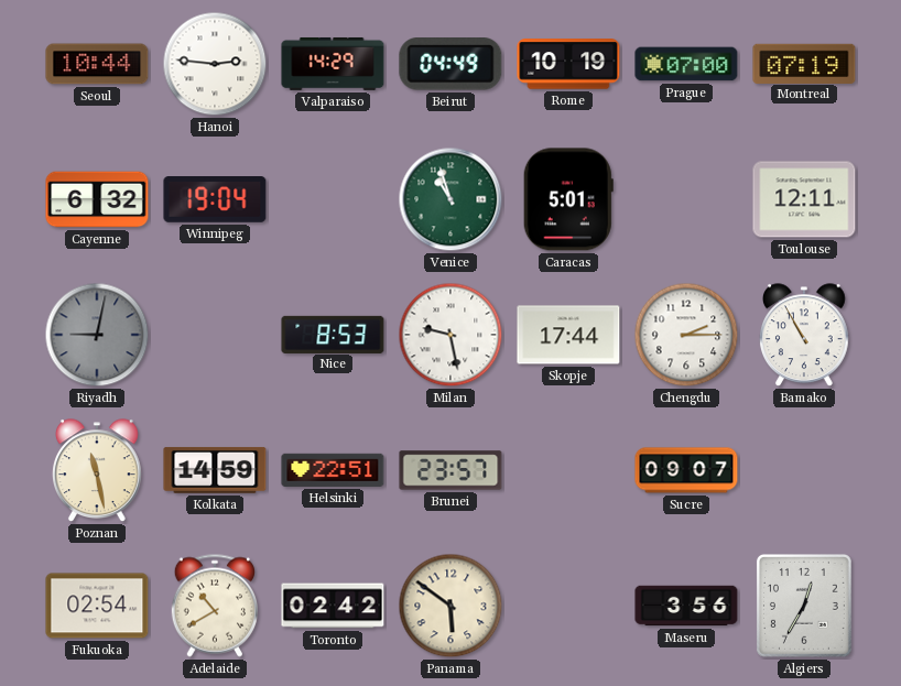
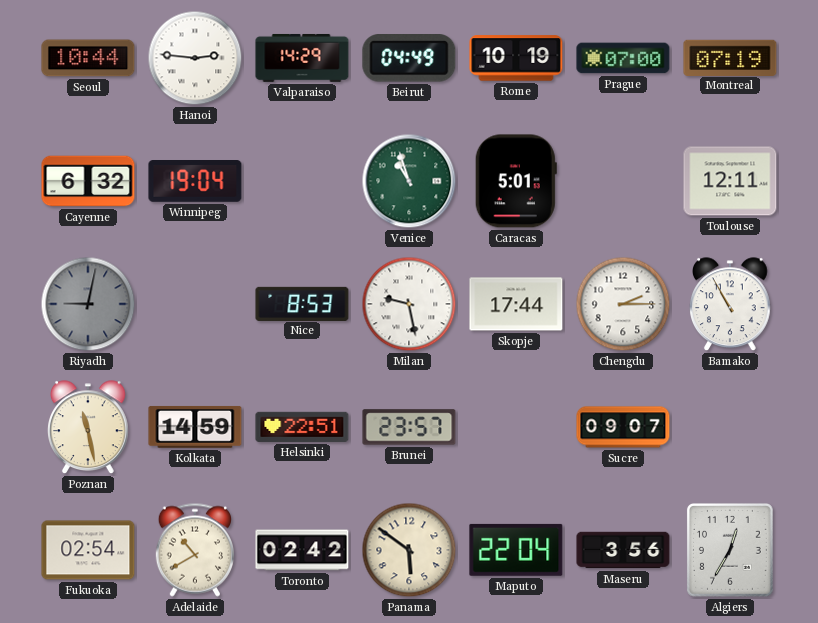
Maputo: none -> 22:04 (516, 550)
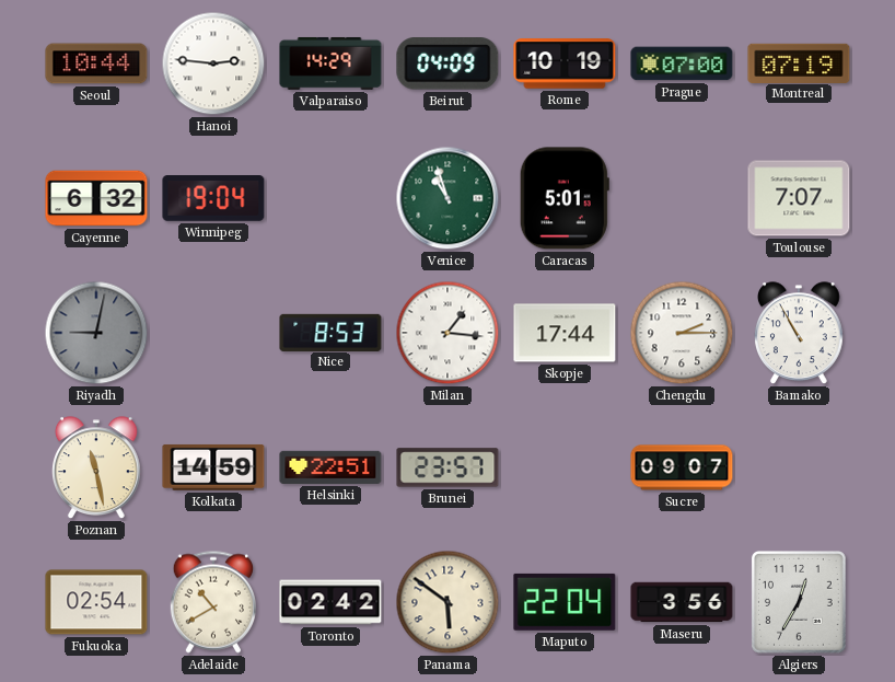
Beirut: 04:49 -> 04:09 (447, 63)
Toulouse: 12:11 -> 7:07 (799, 198)
Milan: 9:28 -> 1:16 (447, 333)
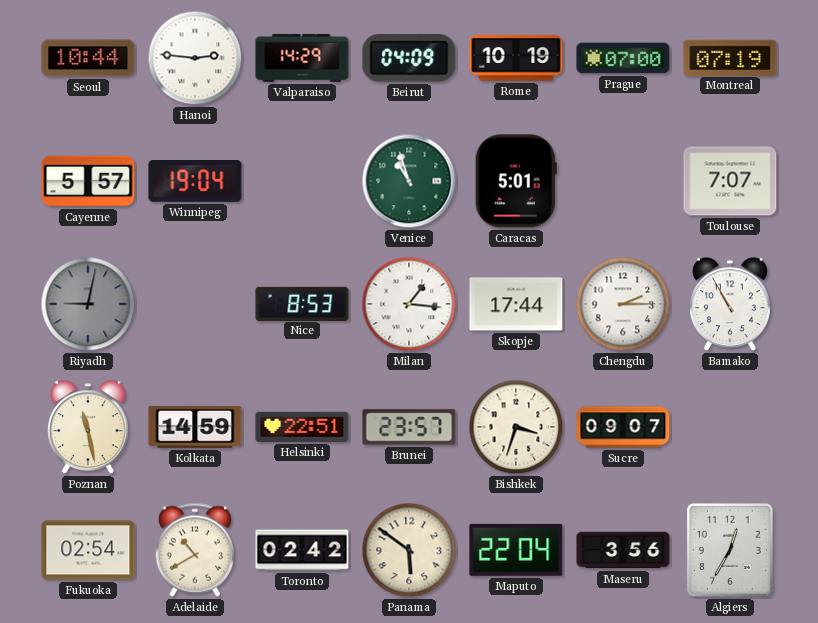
Cayenne: 6:32 -> 5:57 (88, 181)
Bishkek: none -> 3:33 (516, 427)
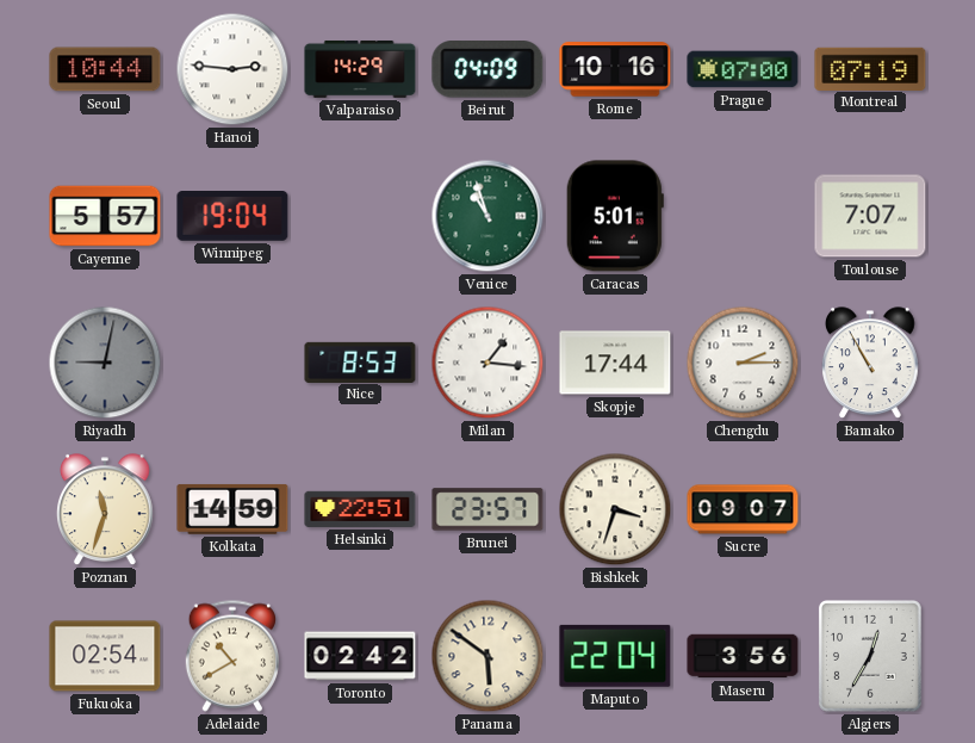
Rome: 10:19 -> 10:16 (615, 69)
Poznan: 11:28 -> 11:33 (106, 510)
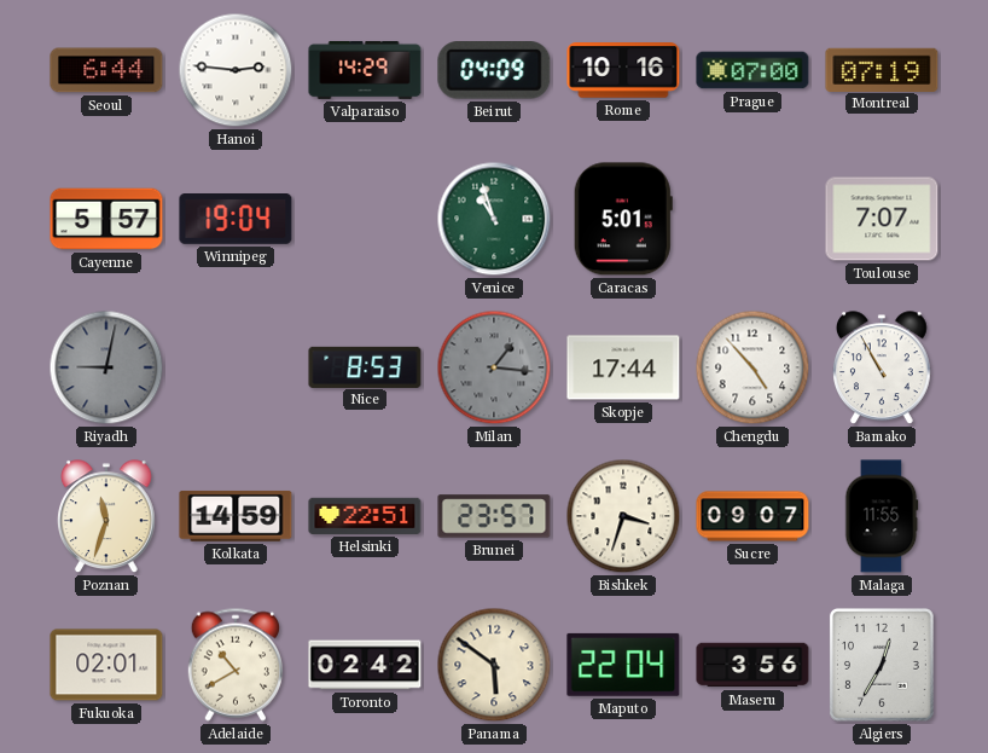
Seoul: 10:44 -> 6:44 (106, 70)
Milan dial: white -> grey (494, 367)
Chengdu: 2:15 -> 4:53 (752, 367)
Malaga: none -> 11:55 (882, 516)
Fukuoka: 02:54 -> 02:01 (106, 665)
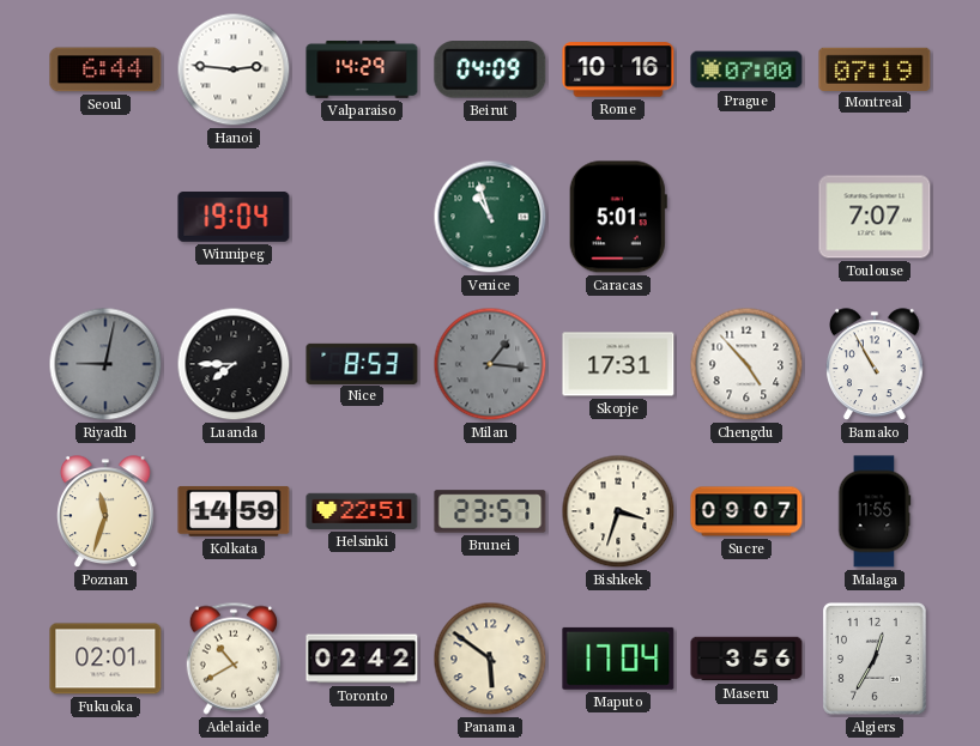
Cayenne: 5:57 -> none (106, 219)
Luanda: none -> 7:45 (234, 364)
Skopje: 17:44 -> 17:31 (618, 364)
Maputo: 22:04 -> 17:04 (618, 659)
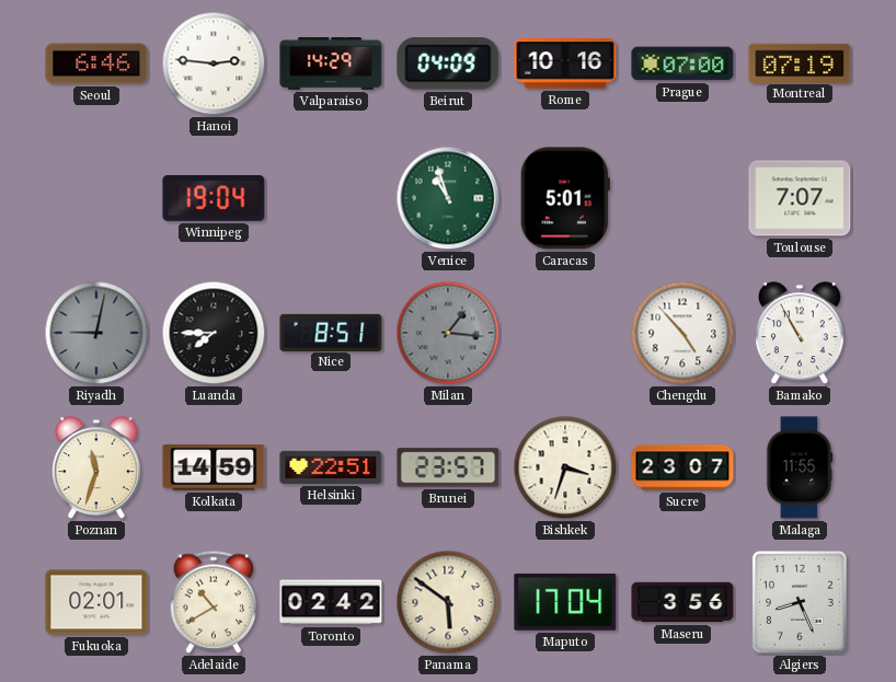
Seoul: 6:44 -> 6:46 (96, 63)
Nice: 8:53 -> 8:51 (331, 332)
Skopje: 17:31 -> none (618, 364)
Sucre: 09:07 -> 23:07 (682, 467)
Algiers: 12:35 -> 8:26 (800, 603)
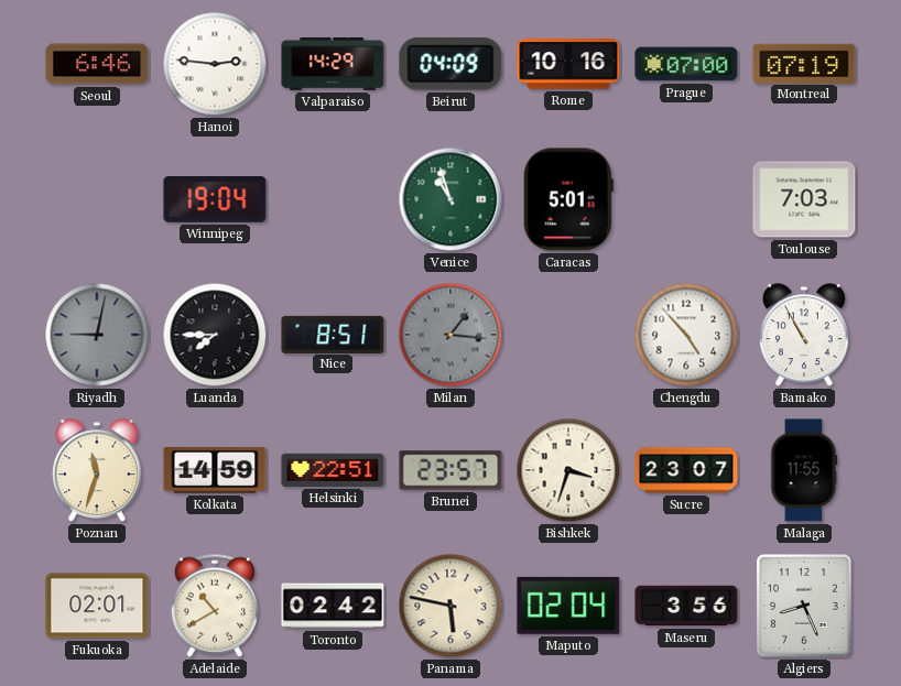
Toulouse: 7:07 -> 7:03 (804, 199)
Panama: 5:51 -> 5:47 (450, 606)
Maputo: 17:04 -> 02:04 (568, 606)
